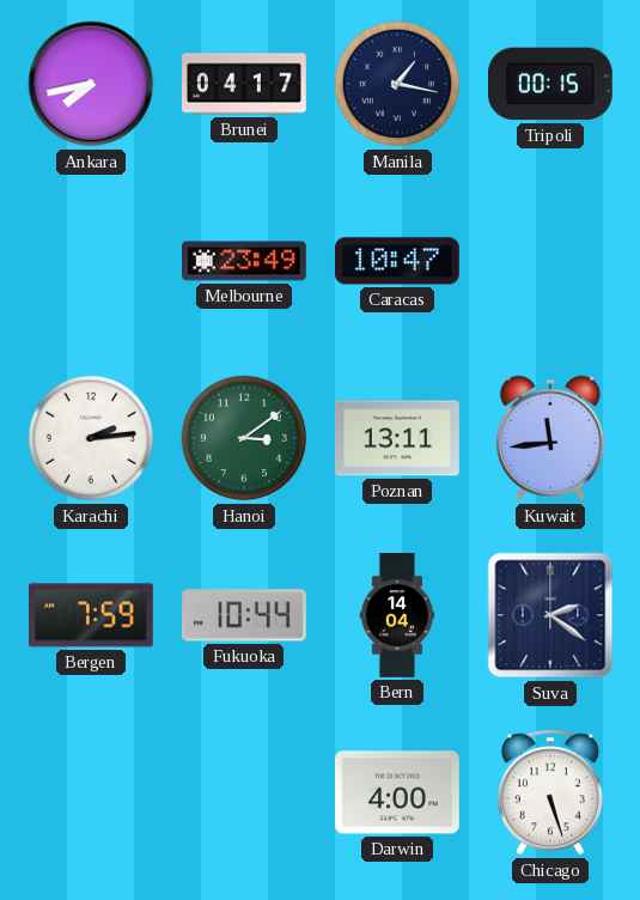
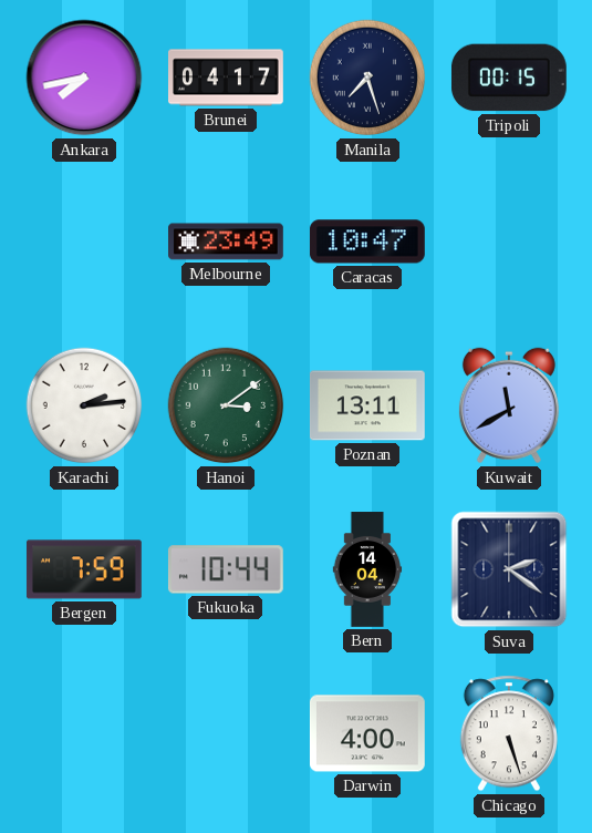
Manila: 1:17 -> 7:27 (367, 78)
Kuwait: 11:44 -> 11:40 (509, 405)
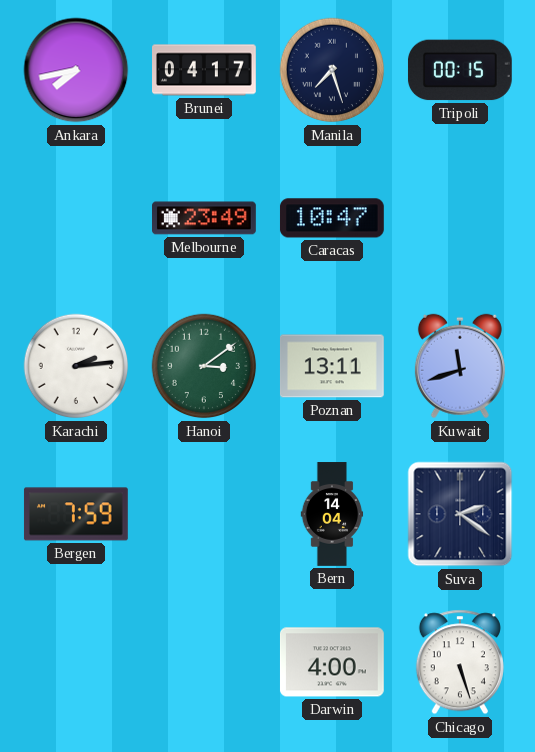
Kuwait: 11:40 -> 11:42 (460, 366)
Fukuoka: 10:44 -> none (226, 569)
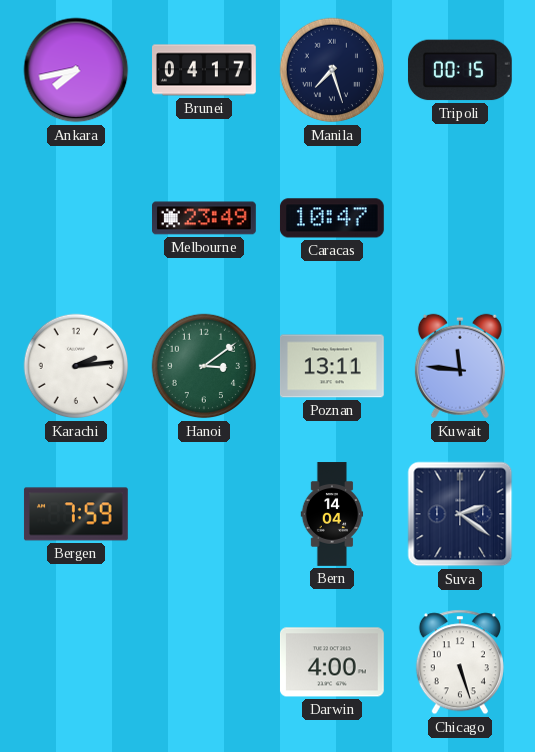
Kuwait: 11:42 -> 11:46 (460, 366)
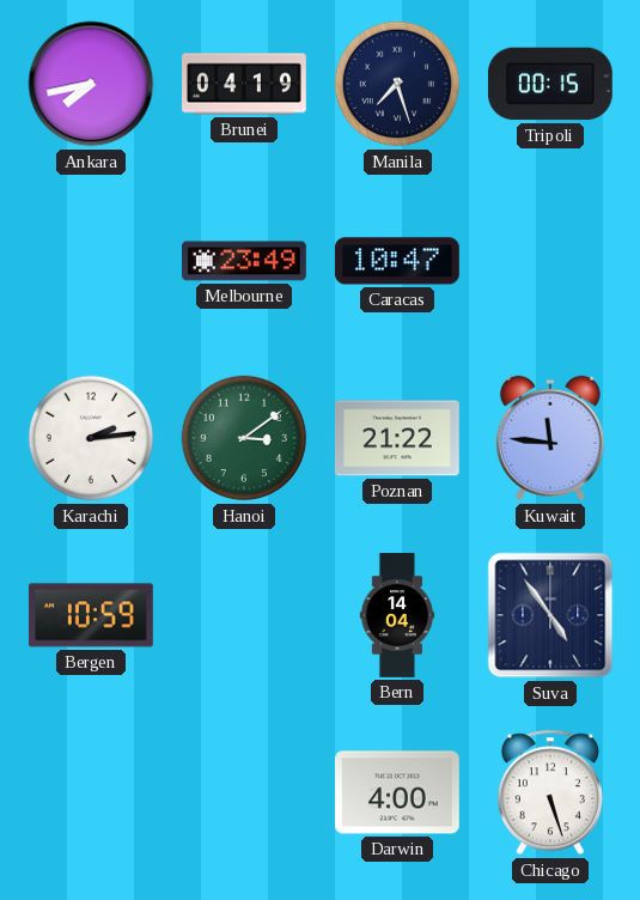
Brunei: 04:17 -> 04:19 (245, 84)
Poznan: 13:11 -> 21:22 (397, 438)
Bergen: 7:59 -> 10:59 (91, 615)
Suva: 2:21 -> 4:54 (550, 615)
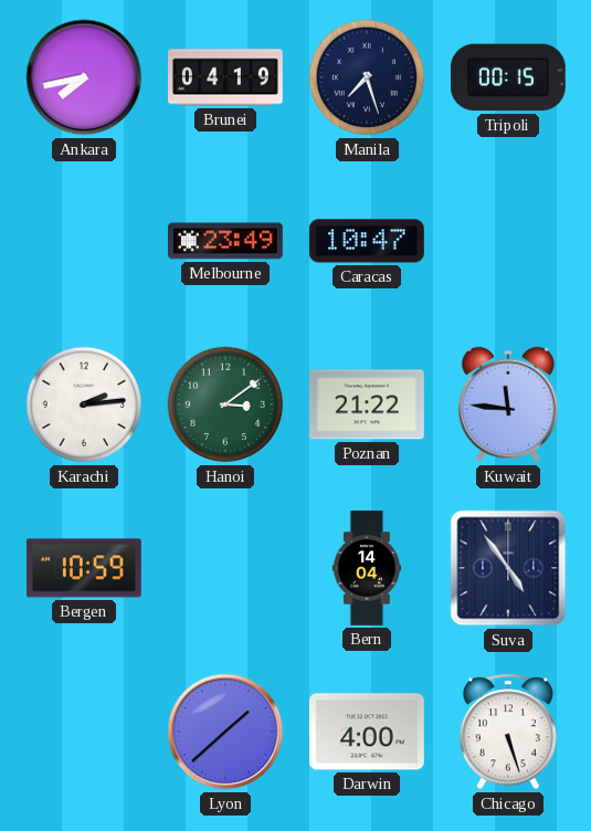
Lyon: none -> 1:38 (225, 732)
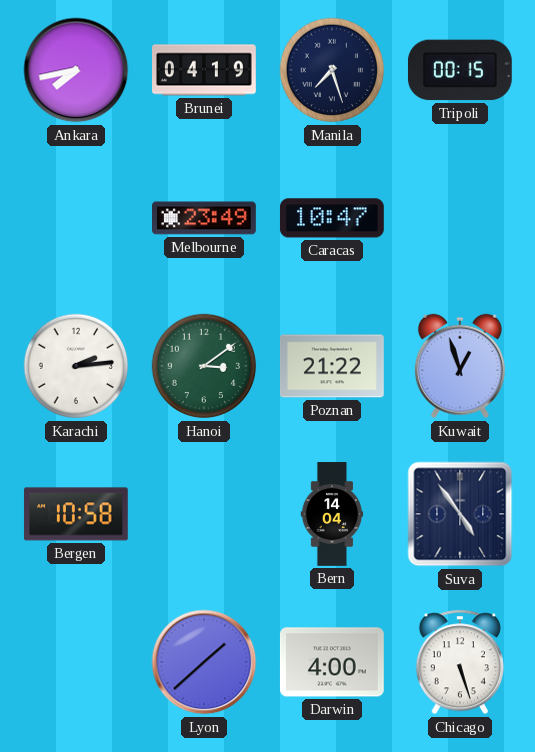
Kuwait: 11:46 -> 12:57 (460, 366)
Bergen: 10:59 -> 10:58 (76, 514)
